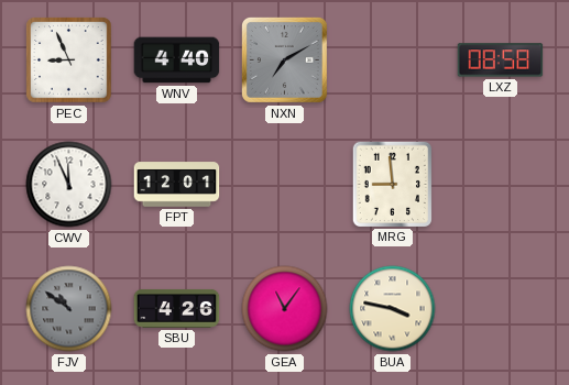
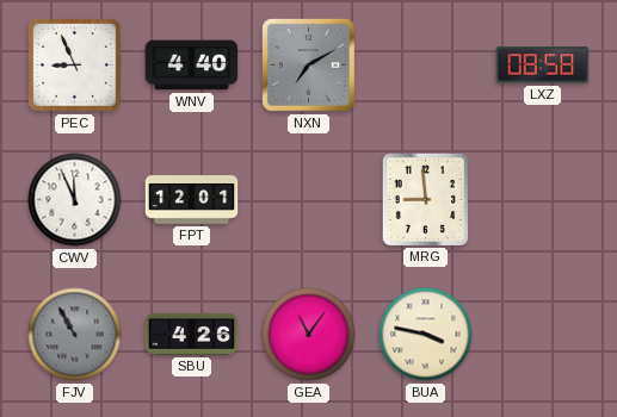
FJV: 10:51 -> 10:55 (75, 335)
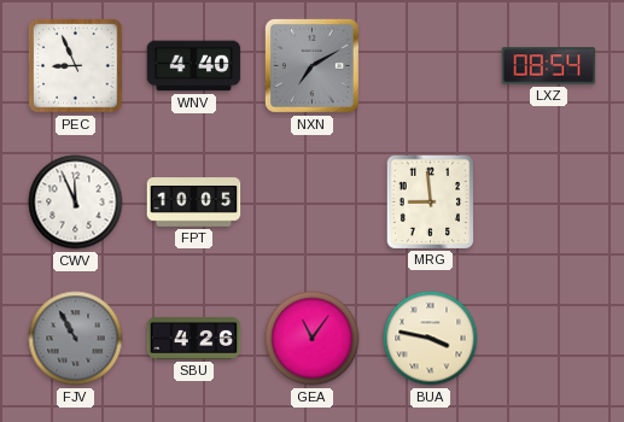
LXZ: 08:58 -> 08:54 (549, 66)
FPT: 12:01 -> 10:05 (194, 203)
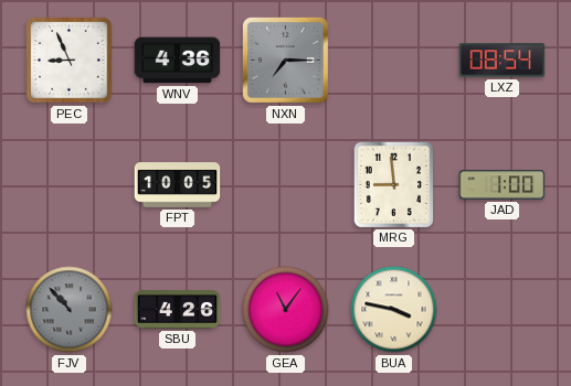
WNV: 4:40 -> 4:36 (178, 61)
NXN: 7:10 -> 7:15 (285, 60)
CWV: 11:56 -> none (76, 203)
JAD: none -> 1:00 (503, 185)
FJV: 10:55 -> 10:53 (70, 310)
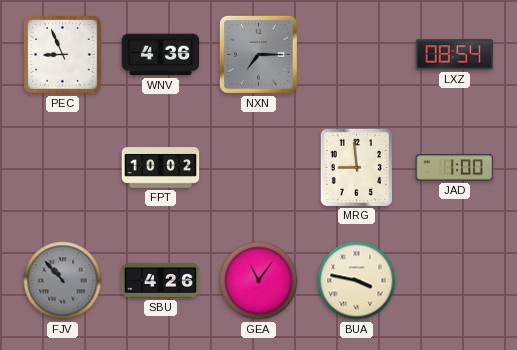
FPT: 10:05 -> 10:02 (161, 168)
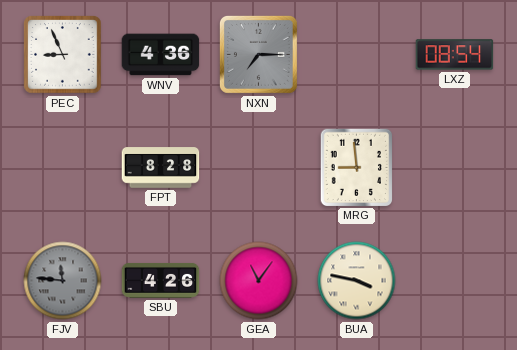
FPT: 10:02 -> 8:28 (161, 168)
JAD: 1:00 -> none (455, 168)
FJV: 10:53 -> 11:46 (63, 281)
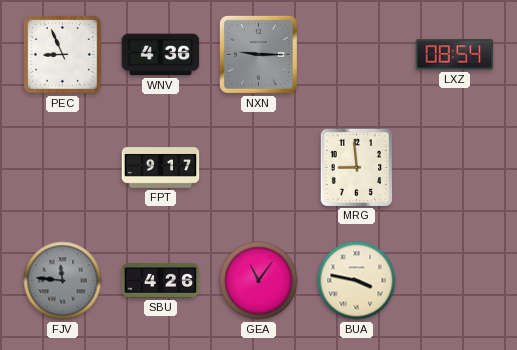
NXN: 7:15 -> 9:15 (258, 54)
FPT: 8:28 -> 9:17 (161, 168)
